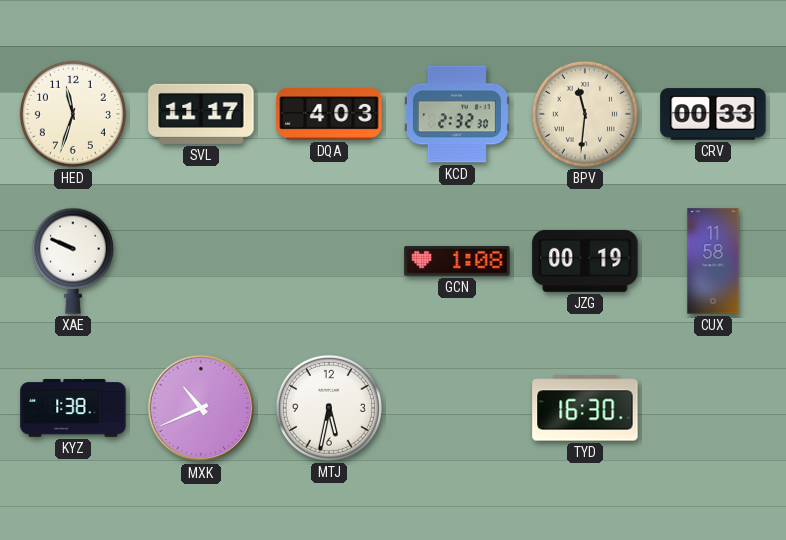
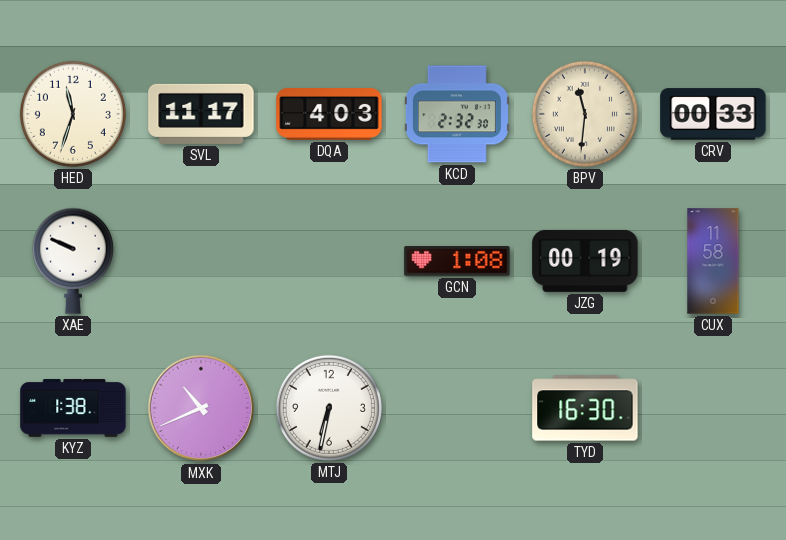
MTJ: 5:32 -> 6:32 (329, 408)
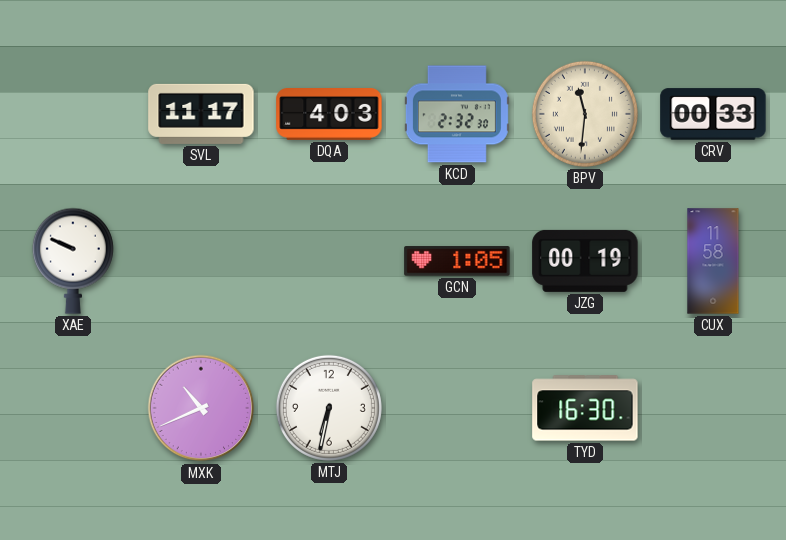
HED: 11:33 -> none (73, 114)
GCN: 1:08 -> 1:05 (457, 261)
KYZ: 1:38 -> none (73, 408)
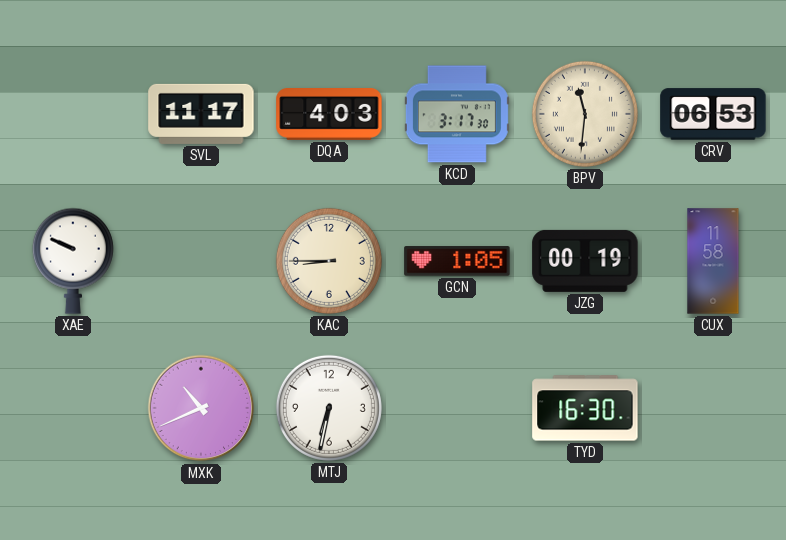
KCD: 2:32 -> 3:17 (457, 114)
CRV: 00:33 -> 06:53 (713, 114)
KAC: none -> 8:45 (329, 261)
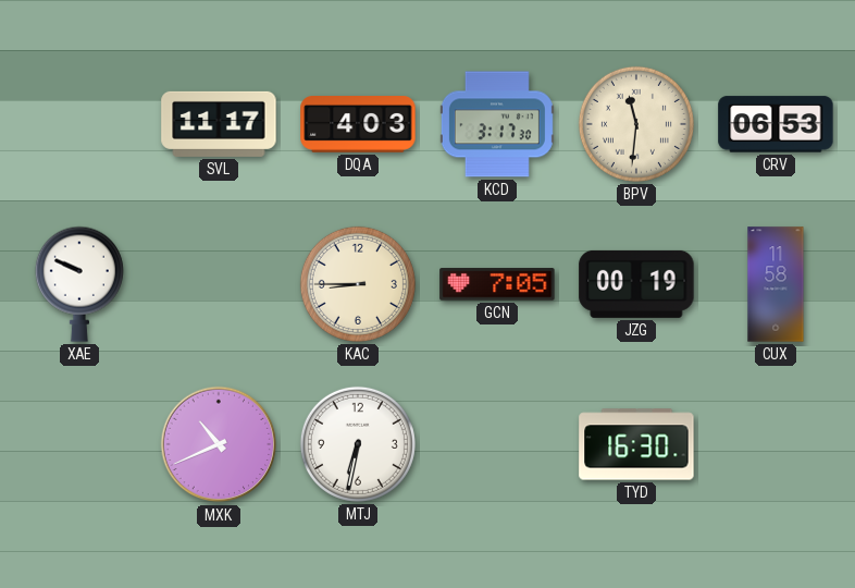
GCN: 1:05 -> 7:05 (497, 284)
